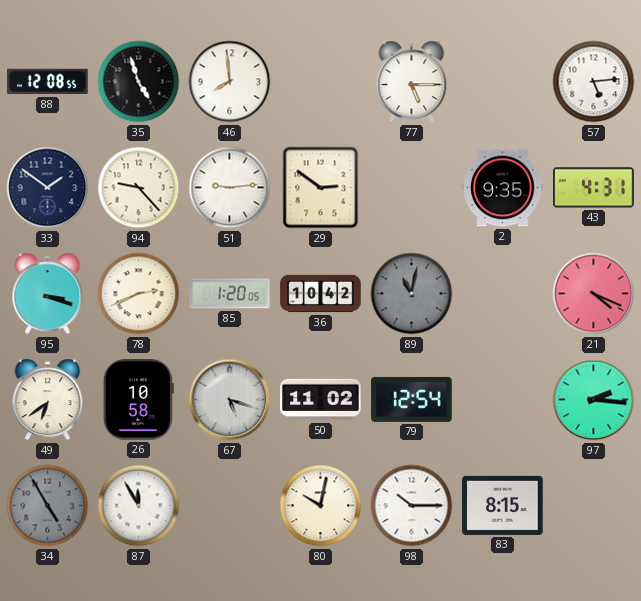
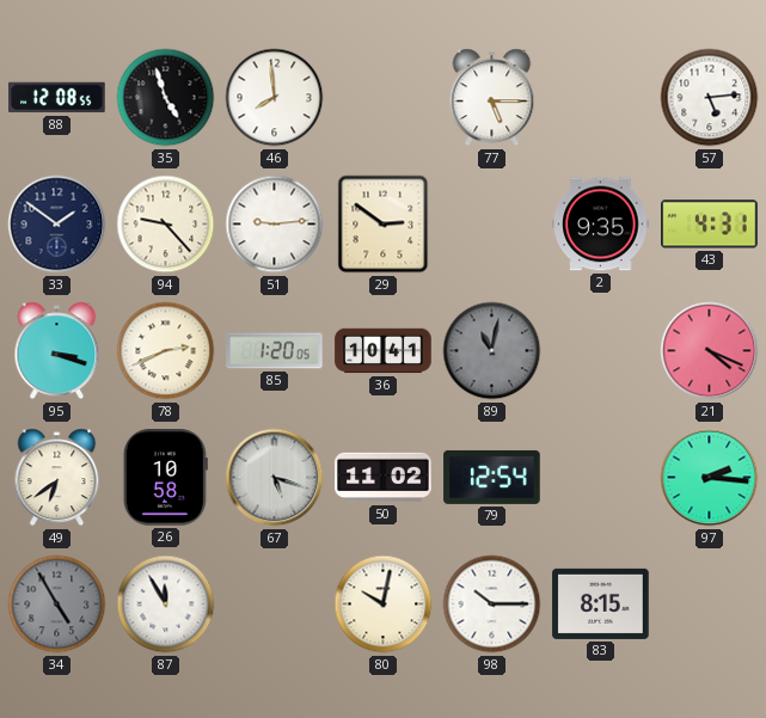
36: 10:42 -> 10:41 (384, 351)
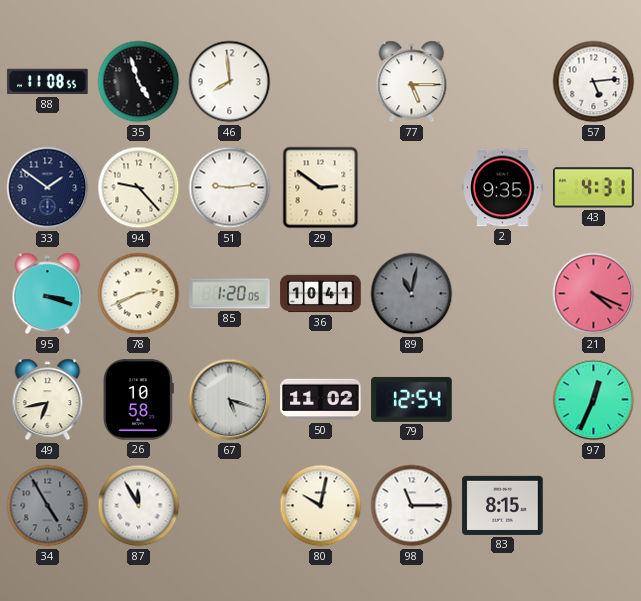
88: 12:08 -> 11:08 (48, 82)
49: 6:39 -> 6:43 (48, 400)
97: 2:16 -> 12:34 (594, 400)
98: 10:15 -> 11:15 (412, 506)
